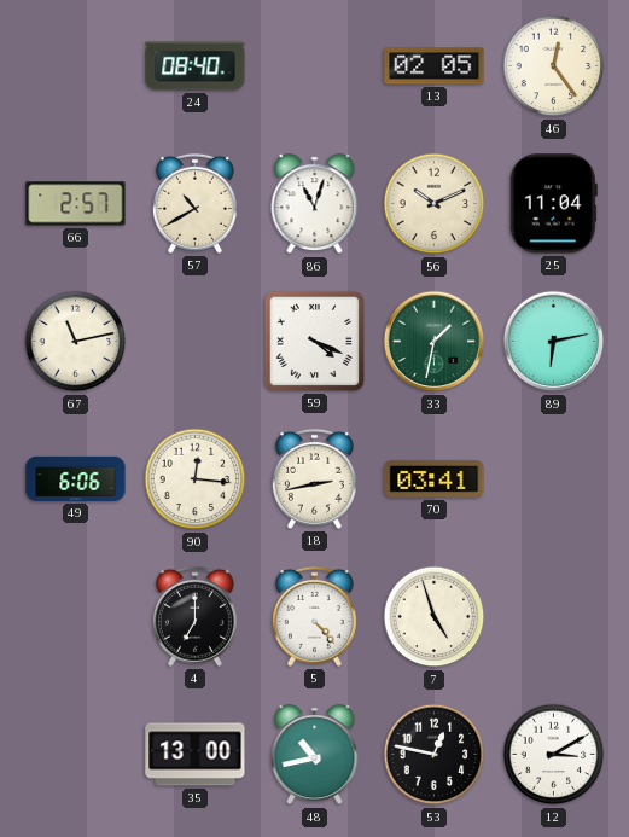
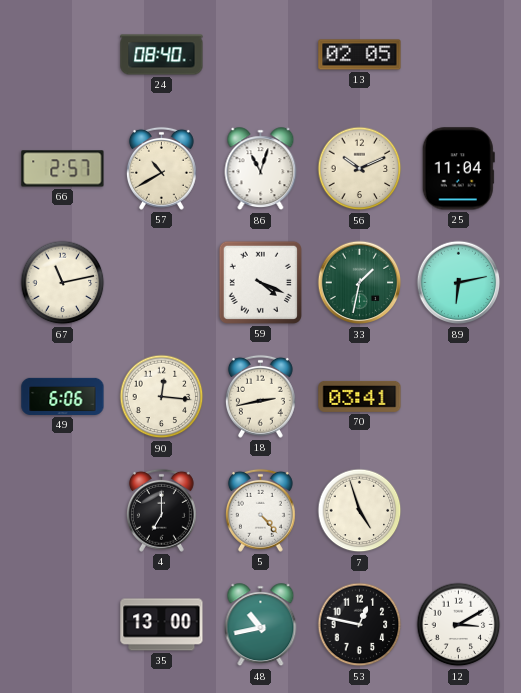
46: 12:24 -> none (554, 66)
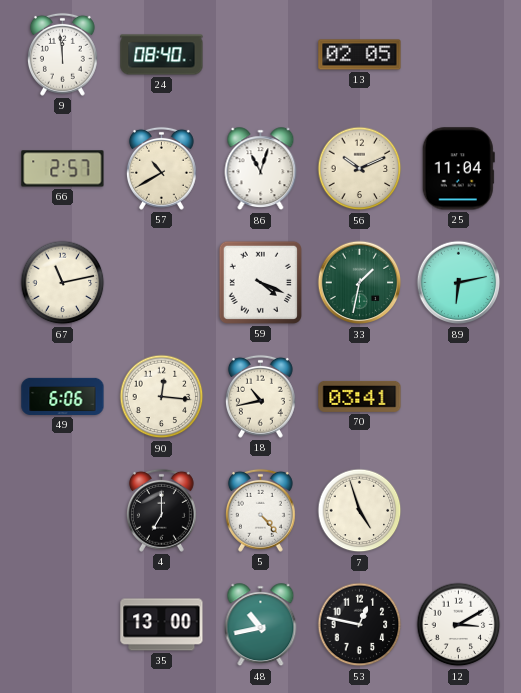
9: none -> 11:59 (62, 54)
18: 2:43 -> 10:43 (260, 396)
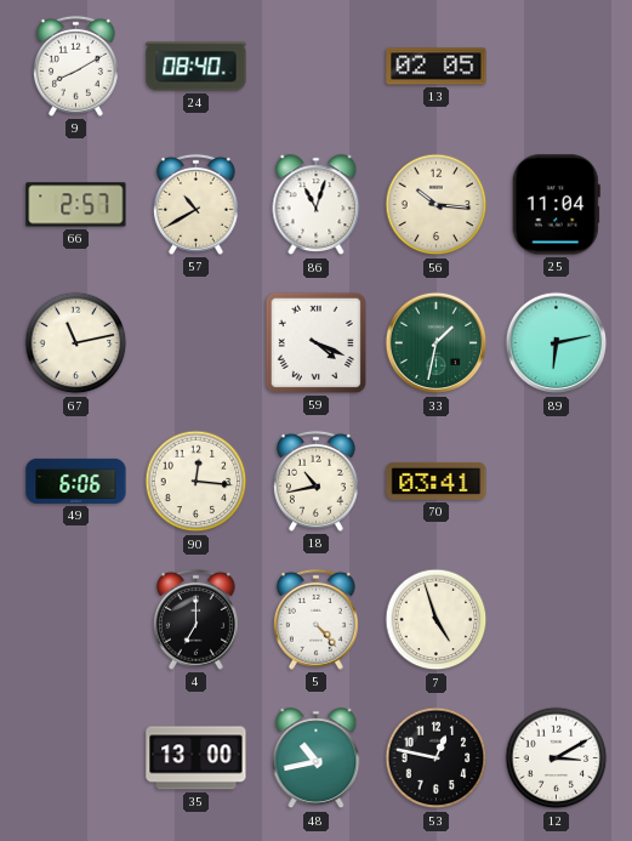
9: 11:59 -> 8:10 (75, 66)
56: 10:11 -> 10:16 (437, 205)
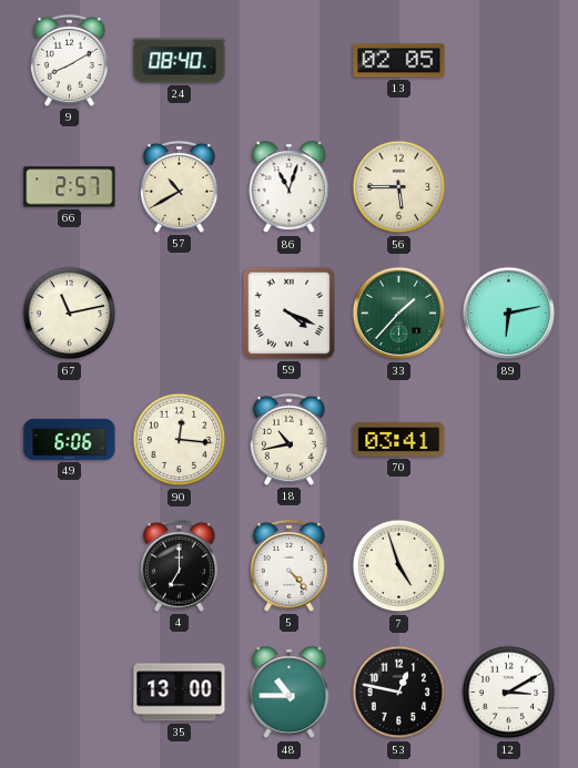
56: 10:16 -> 5:45 (399, 187)
25: 11:04 -> none (556, 205)
33: 1:32 -> 1:37 (399, 314)
48: 10:43 -> 10:45 (290, 693)
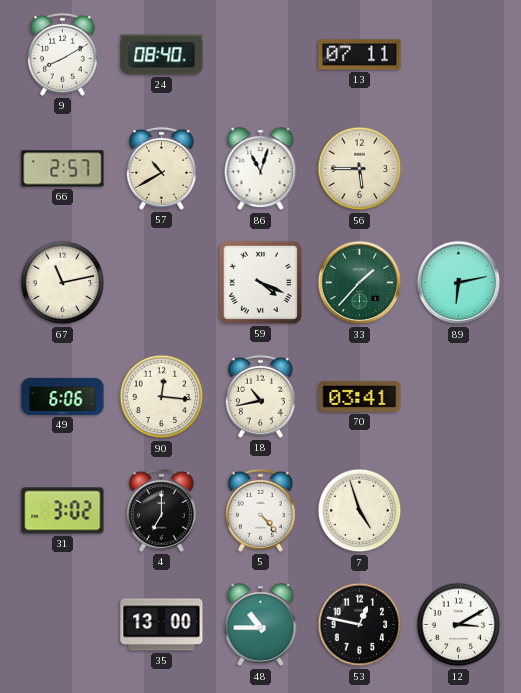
13: 02:05 -> 07:11 (360, 55)
31: none -> 3:02 (63, 511)
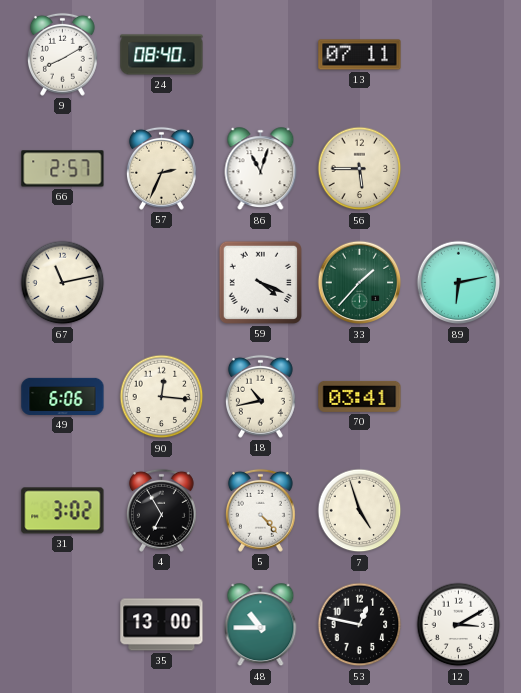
57: 10:40 -> 2:34 (161, 168)
4: 7:00 -> 6:55 (161, 510)
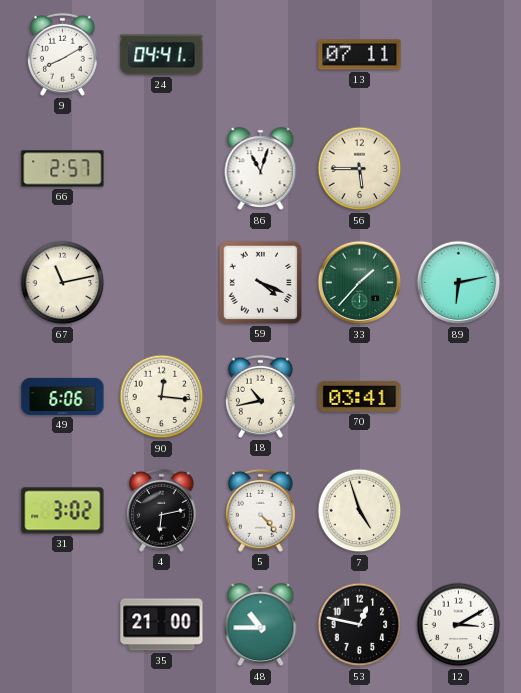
24: 08:40 -> 04:41 (162, 55)
57: 2:34 -> none (161, 168)
4: 6:55 -> 6:13 (161, 510)
35: 13:00 -> 21:00 (162, 625)
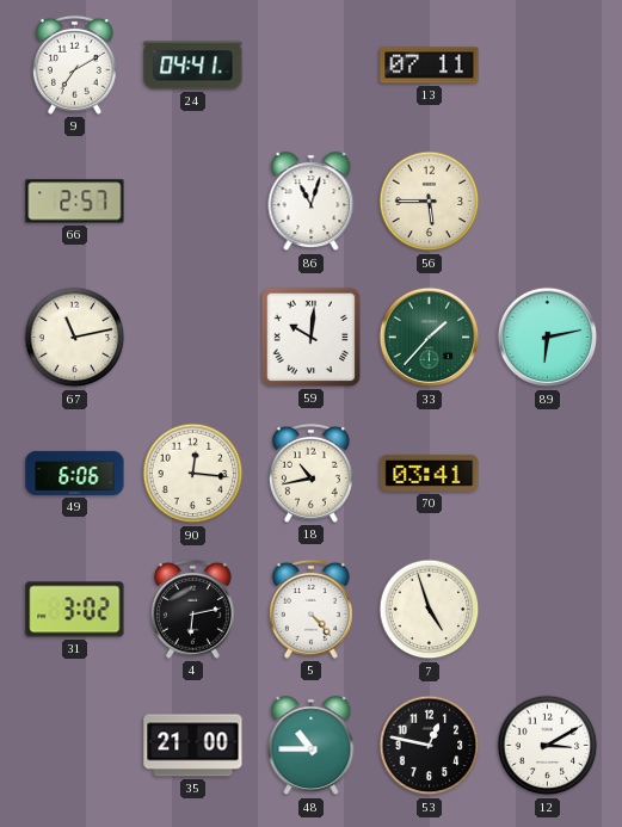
9: 8:10 -> 7:10 (74, 64)
59: 4:19 -> 10:01 (310, 337)
